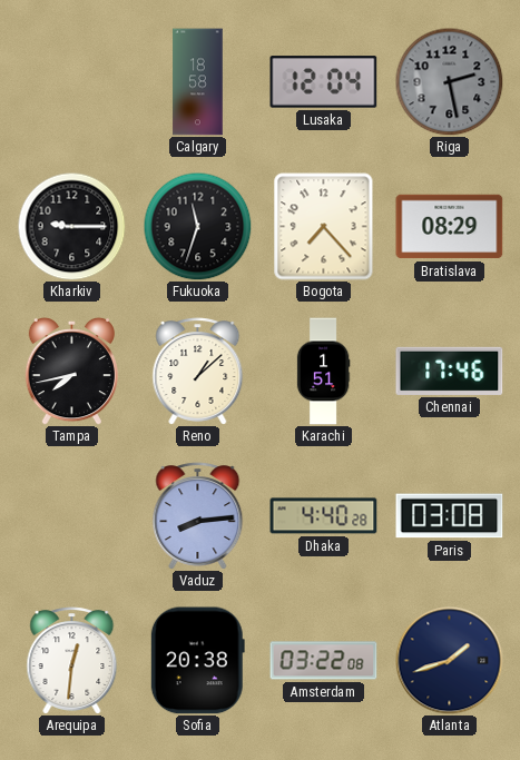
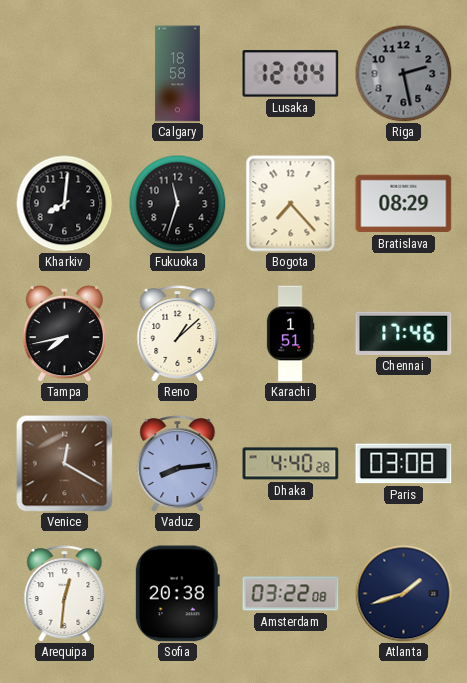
Kharkiv: 9:15 -> 8:01 (64, 203)
Venice: none -> 12:20 (65, 464)
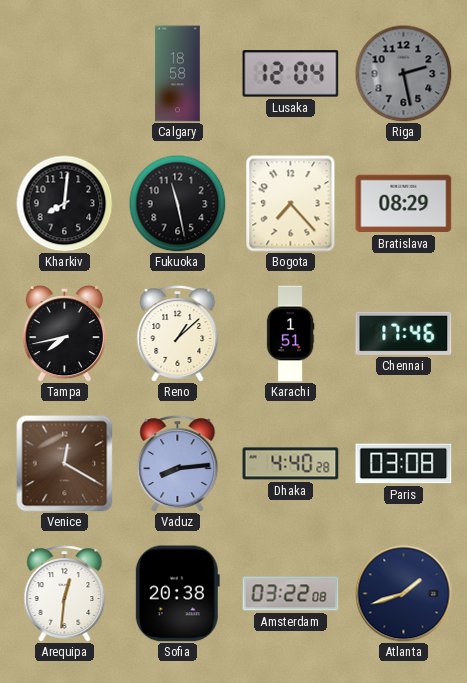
Fukuoka: 11:33 -> 11:28 (177, 203)
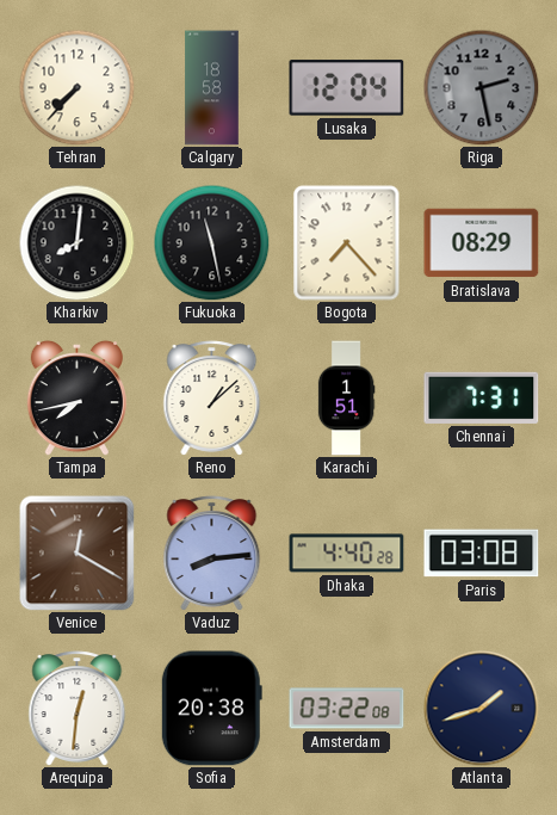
Tehran: none -> 7:37 (76, 87)
Chennai: 17:46 -> 7:31 (482, 397)
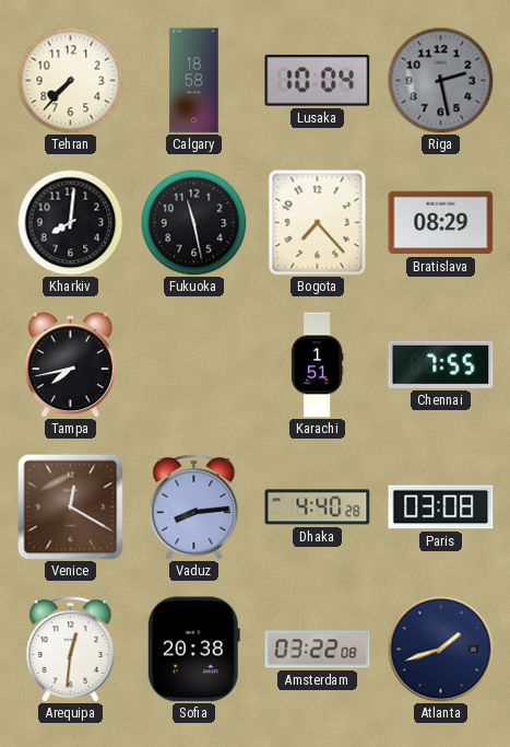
Lusaka: 12:04 -> 10:04 (318, 81)
Reno: 1:08 -> none (212, 399)
Chennai: 7:31 -> 7:55 (441, 364)
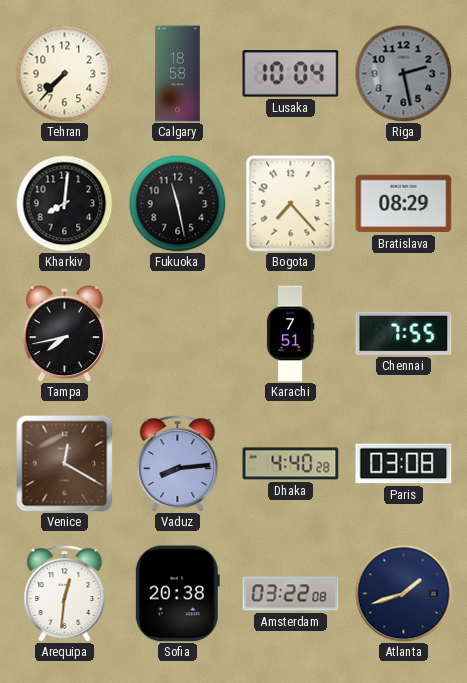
Karachi: 1:51 -> 7:51 (290, 334)
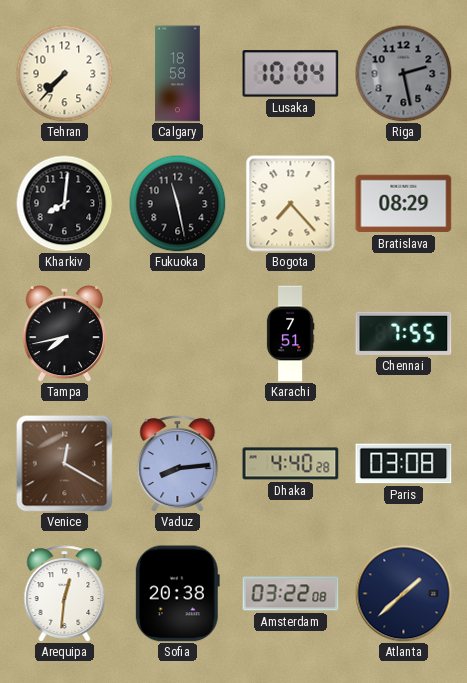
Atlanta: 1:42 -> 1:38 (404, 594)
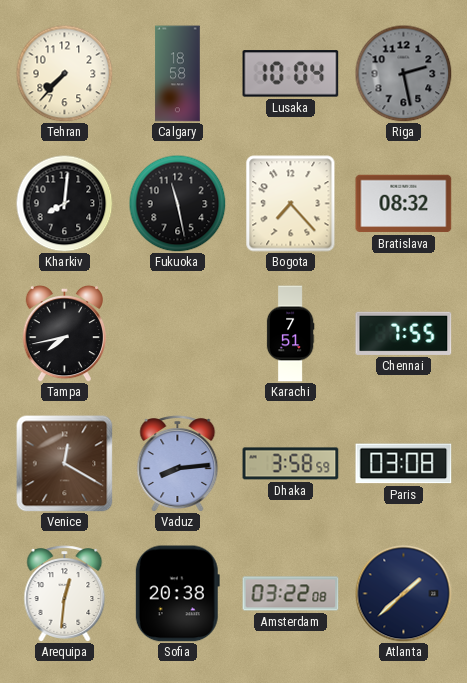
Bratislava: 08:29 -> 08:32 (404, 204)
Dhaka: 4:40 -> 3:58 (291, 464)
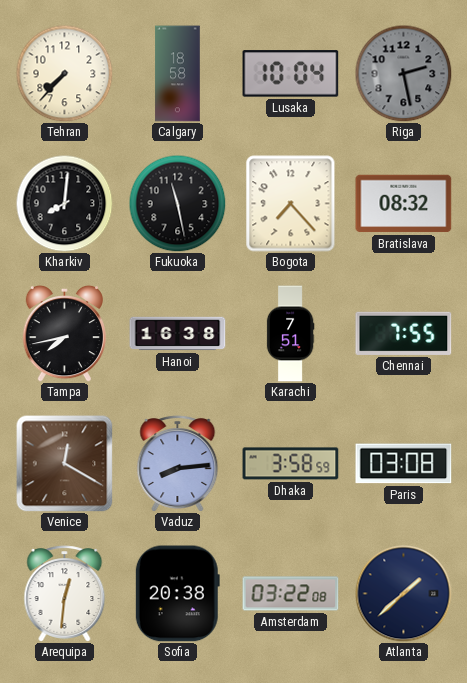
Hanoi: none -> 16:38 (178, 334)
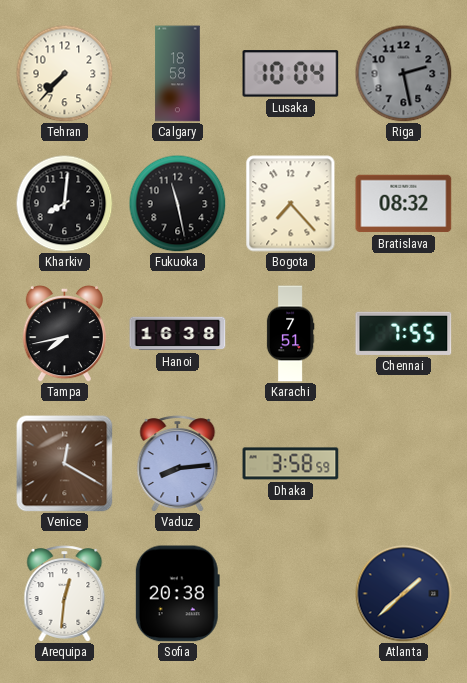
Paris: 03:08 -> none (404, 464)
Amsterdam: 03:22 -> none (291, 594)
